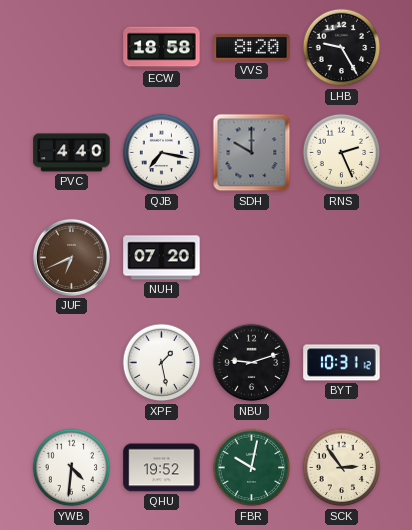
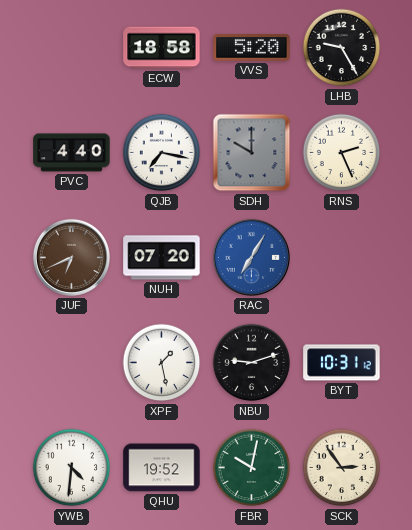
VVS: 8:20 -> 5:20 (252, 48)
RAC: none -> 7:05 (251, 257)
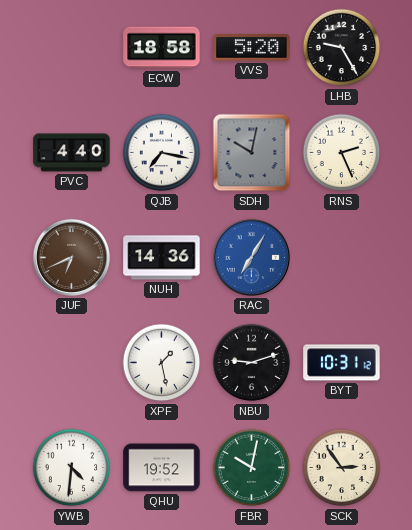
SDH: 10:00 -> 10:02 (252, 153)
NUH: 07:20 -> 14:36 (162, 258)
